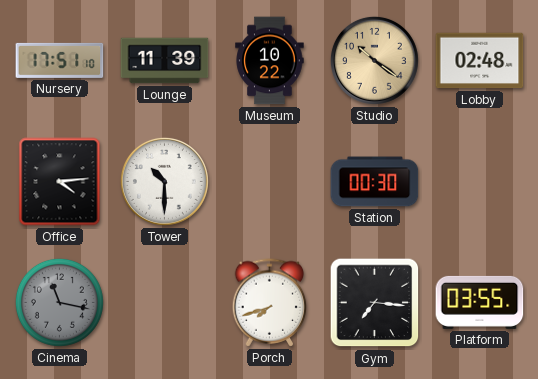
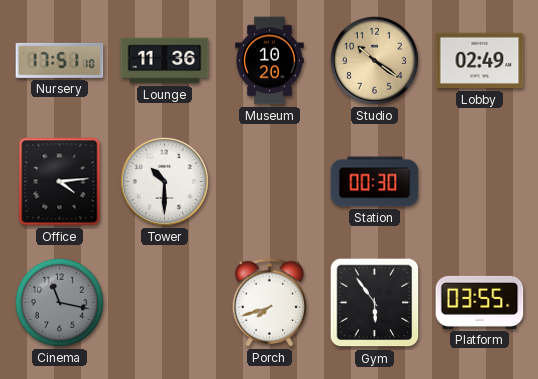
Lounge: 11:39 -> 11:36 (165, 61)
Museum: 10:22 -> 10:20 (270, 61)
Lobby: 02:48 -> 02:49 (480, 61)
Gym: 7:16 -> 5:54 (375, 303)
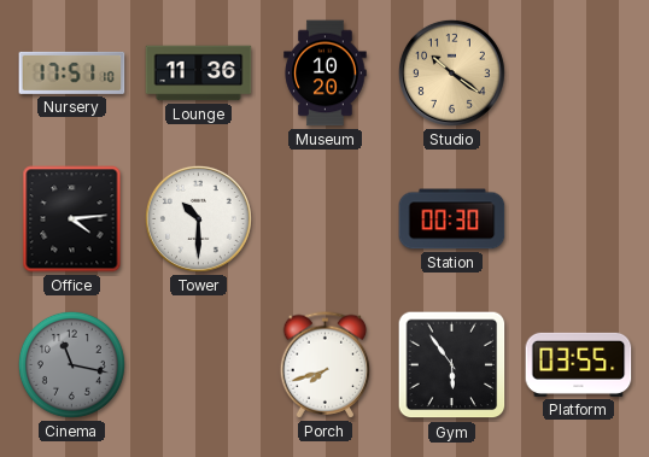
Lobby: 02:49 -> none (480, 61)
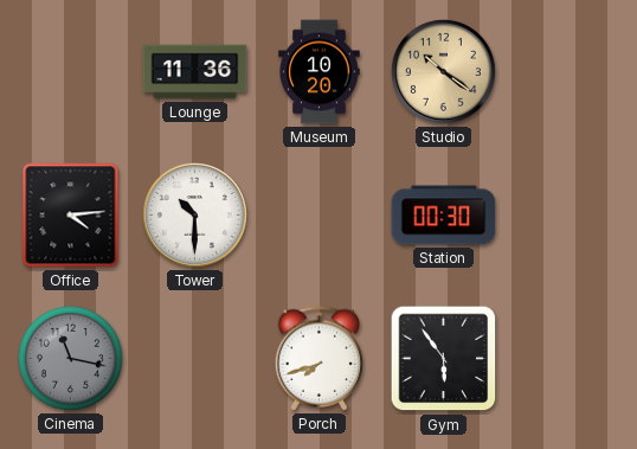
Nursery: 17:51 -> none (72, 72)
Platform: 03:55 -> none (579, 364)
